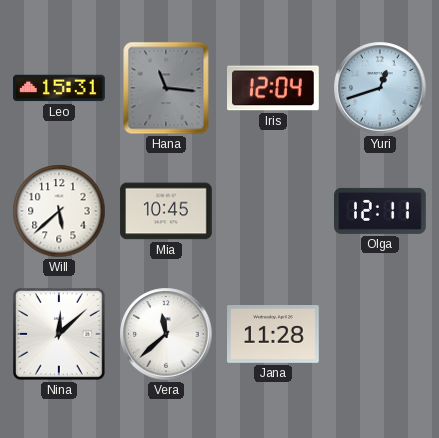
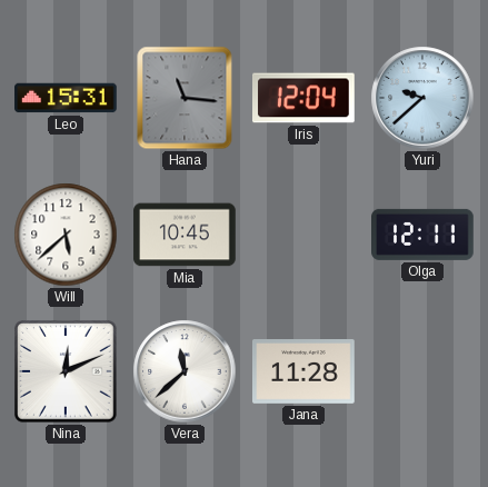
Yuri: 12:42 -> 9:38 (422, 98)
Nina: 12:08 -> 12:11 (66, 371)
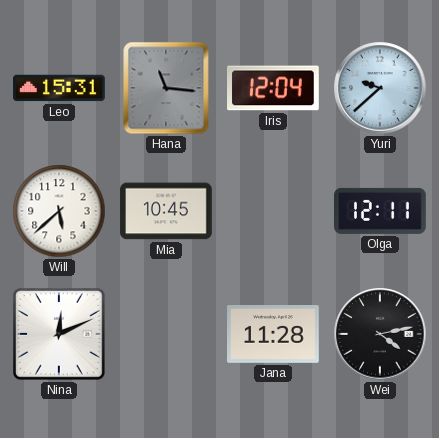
Vera: 11:38 -> none (185, 371)
Wei: none -> 4:13 (380, 334)
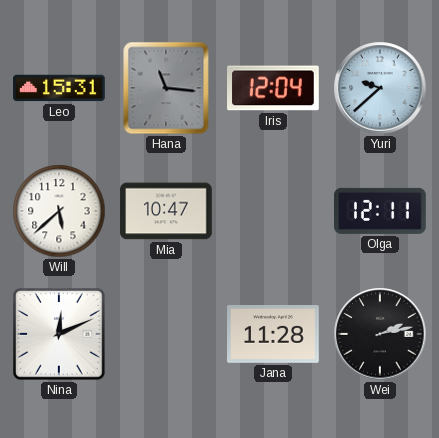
Mia: 10:45 -> 10:47 (166, 211)
Wei: 4:13 -> 2:13 (380, 334)
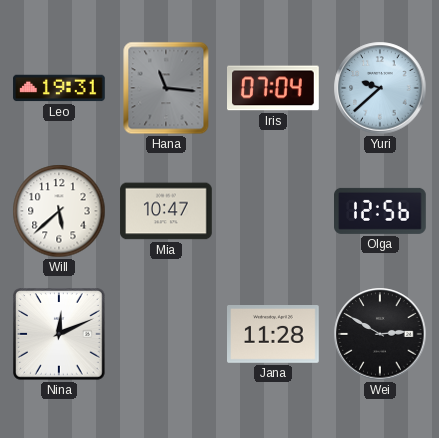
Leo: 15:31 -> 19:31 (59, 88)
Iris: 12:04 -> 07:04 (274, 88)
Olga: 12:11 -> 12:56 (381, 211)
Wei: 2:13 -> 2:50 (380, 334)
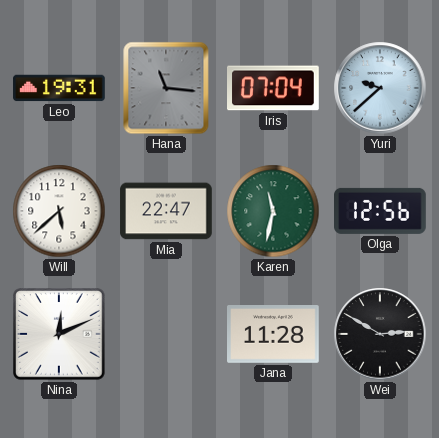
Mia: 10:47 -> 22:47 (166, 211)
Karen: none -> 11:32 (273, 211)
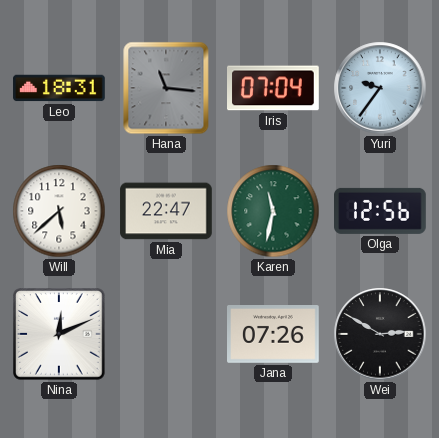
Leo: 19:31 -> 18:31 (59, 88)
Yuri: 9:38 -> 9:36 (380, 88)
Jana: 11:28 -> 07:26 (273, 335)
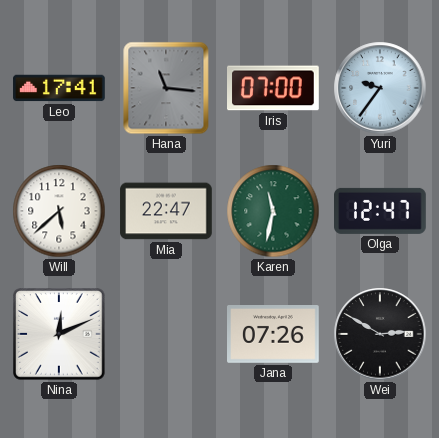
Leo: 18:31 -> 17:41 (59, 88)
Iris: 07:04 -> 07:00 (274, 88)
Olga: 12:56 -> 12:47 (381, 211)
